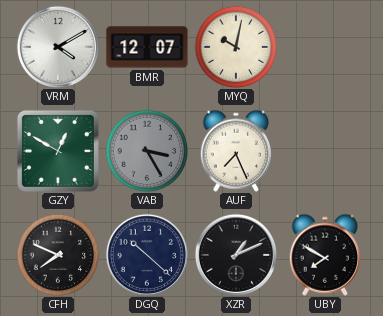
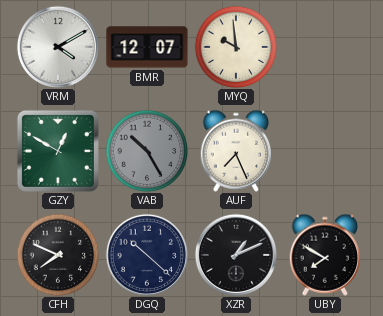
MYQ: 10:02 -> 9:59 (236, 47)
VAB: 3:25 -> 10:25 (147, 151)
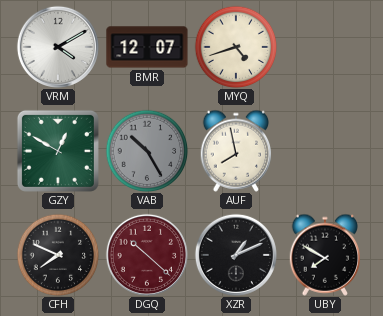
MYQ: 9:59 -> 4:42 (236, 47)
AUF: 7:26 -> 7:58 (235, 151)
DGQ dial: navy -> burgundy (147, 255)
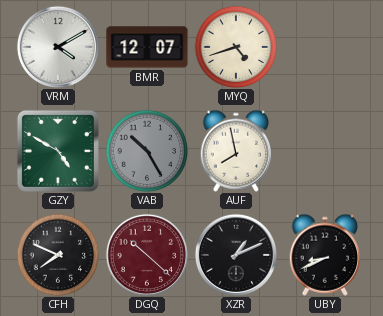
GZY: 12:50 -> 4:50 (58, 151)
UBY: 7:50 -> 8:41 (324, 255)
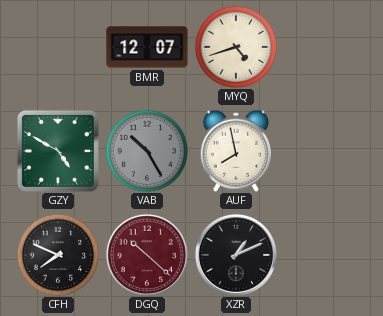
VRM: 4:10 -> none (58, 47)
UBY: 8:41 -> none (324, 255)
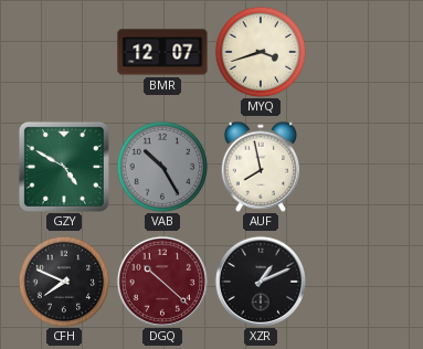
MYQ: 4:42 -> 3:42 (261, 52)
